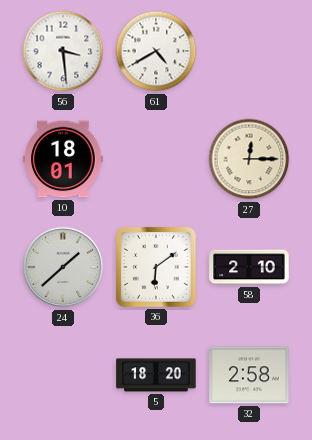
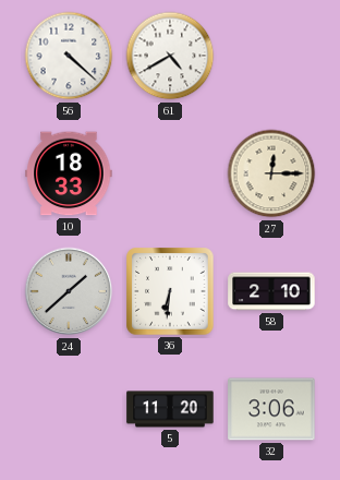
56: 3:29 -> 4:22 (69, 56)
10: 18:01 -> 18:33 (69, 173)
36: 6:09 -> 6:31 (170, 291)
5: 18:20 -> 11:20 (170, 409)
32: 2:58 -> 3:06 (271, 409)
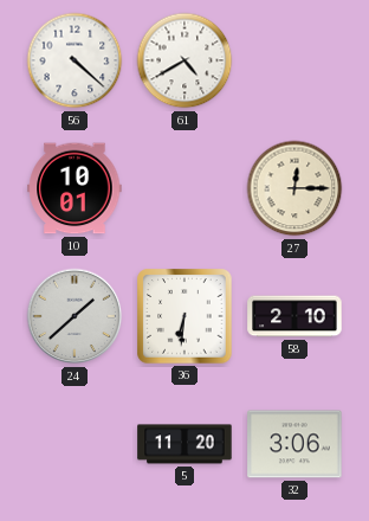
10: 18:33 -> 10:01 (75, 188)
